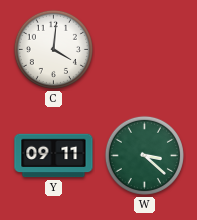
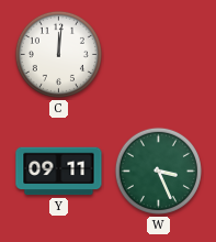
C: 4:01 -> 12:01 (58, 54)
W: 3:22 -> 3:26 (158, 170)
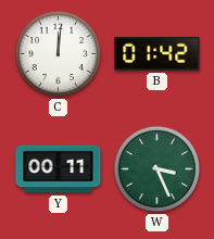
B: none -> 01:42 (158, 53)
Y: 09:11 -> 00:11 (59, 169)
